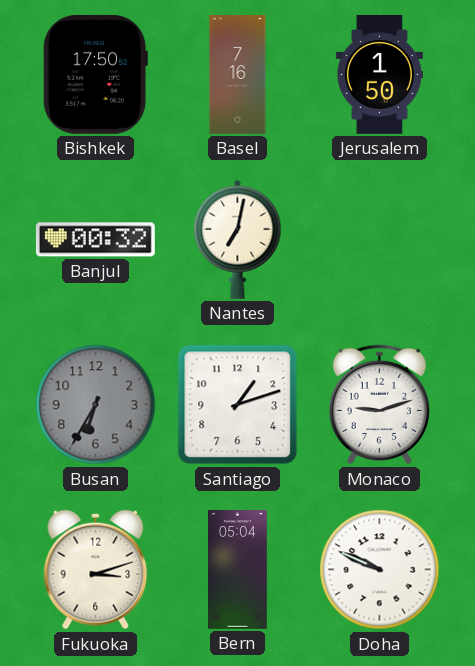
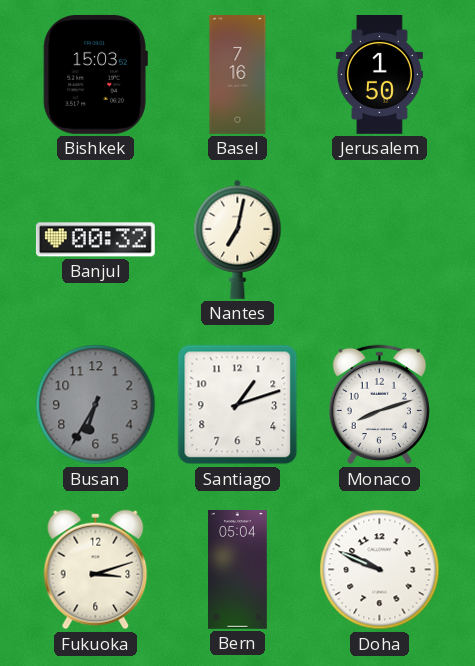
Bishkek: 17:50 -> 15:03 (95, 74)
Monaco: 9:12 -> 8:12 (379, 405)
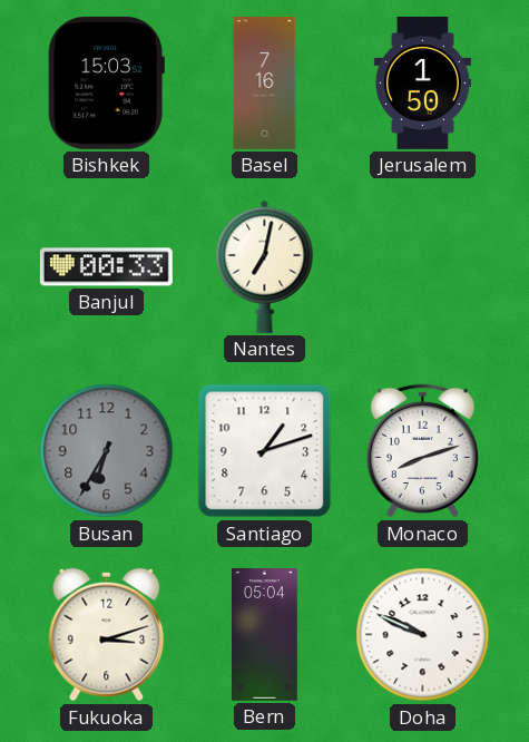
Banjul: 00:32 -> 00:33 (106, 267)
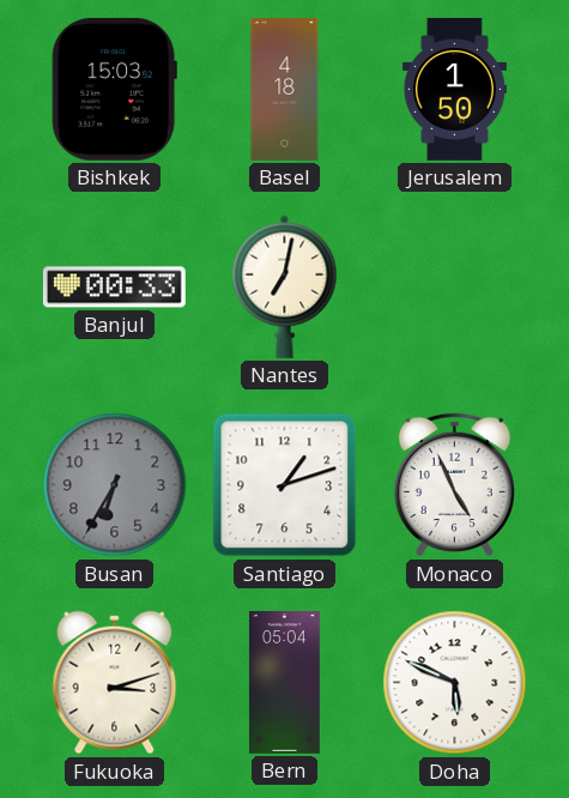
Basel: 7:16 -> 4:18 (285, 90)
Monaco: 8:12 -> 4:56 (454, 485)
Doha: 9:49 -> 5:49 (455, 683)
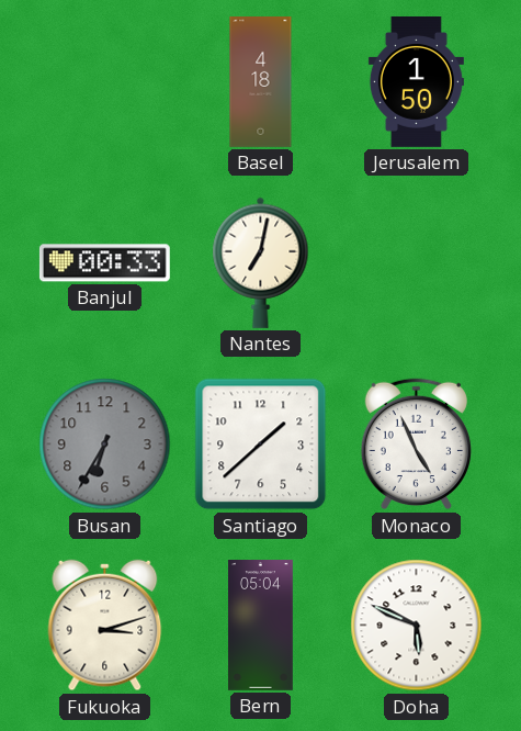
Bishkek: 15:03 -> none (114, 89)
Santiago: 1:12 -> 1:38 (261, 445)
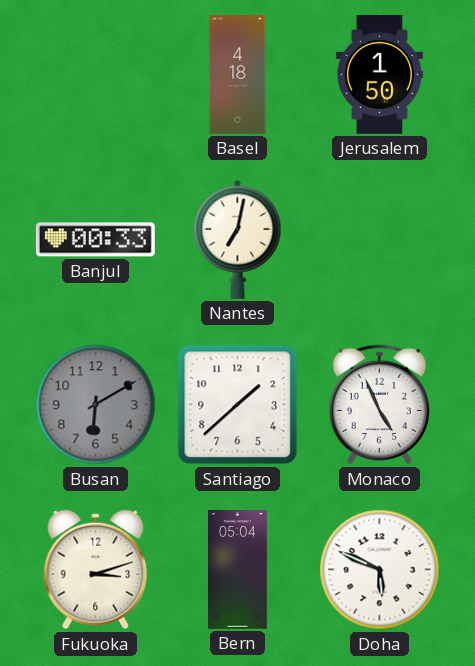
Busan: 6:35 -> 6:10 (96, 405)
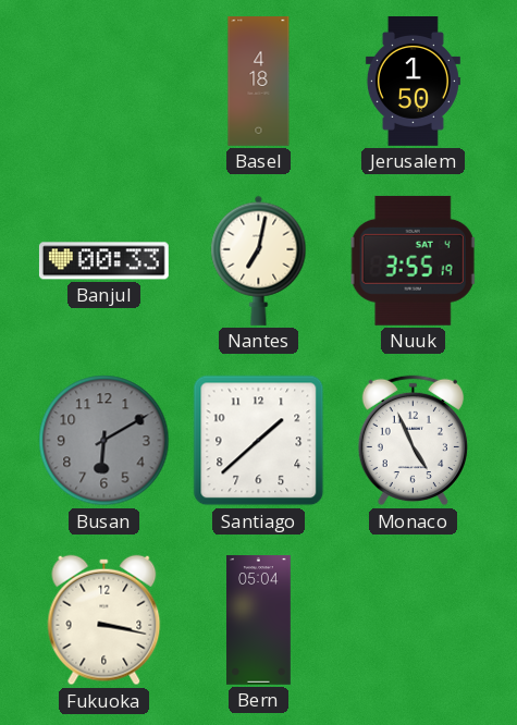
Nuuk: none -> 3:55 (414, 260)
Fukuoka: 3:12 -> 3:17 (104, 620)
Doha: 5:49 -> none (380, 570)
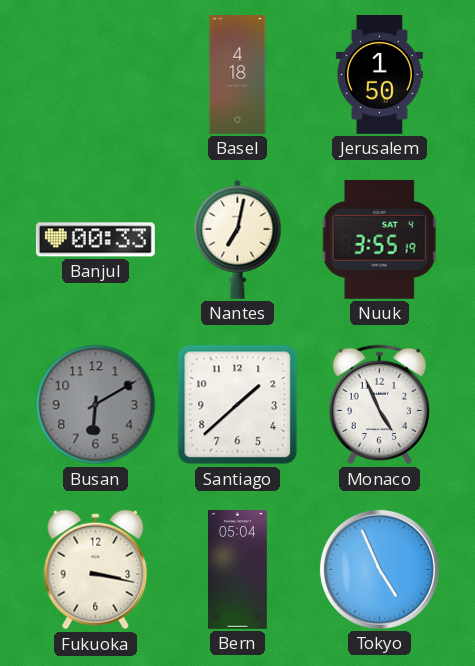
Tokyo: none -> 4:56 (379, 569)
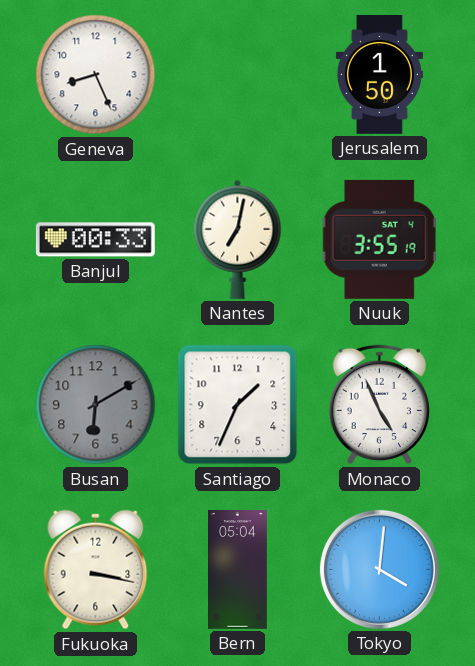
Geneva: none -> 8:26 (96, 75)
Basel: 4:18 -> none (238, 75)
Santiago: 1:38 -> 1:34 (238, 405)
Tokyo: 4:56 -> 4:01 (379, 569)
